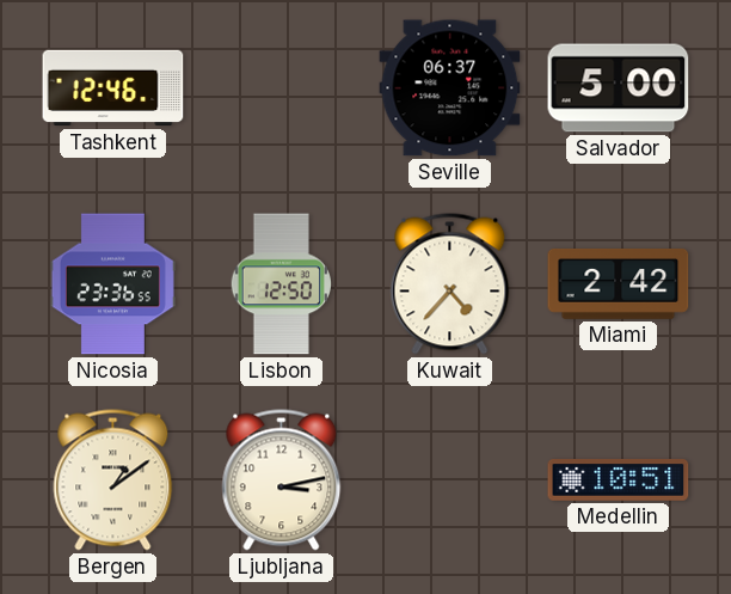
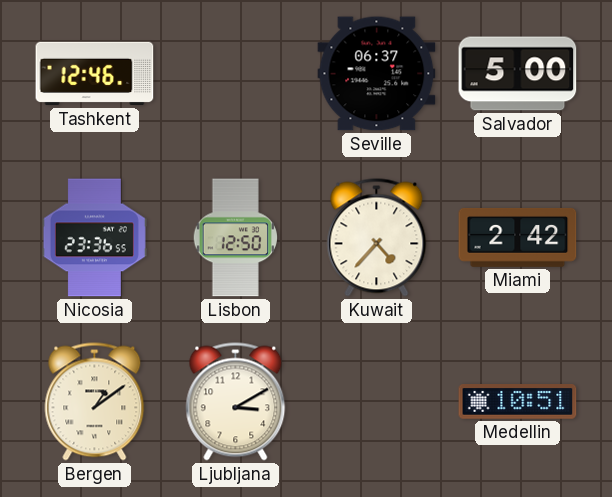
Ljubljana: 3:13 -> 3:10 (236, 402)
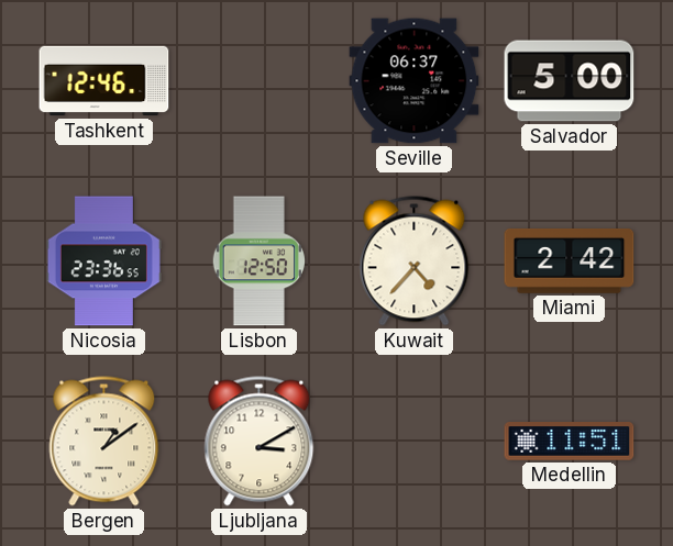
Medellin: 10:51 -> 11:51 (570, 442)
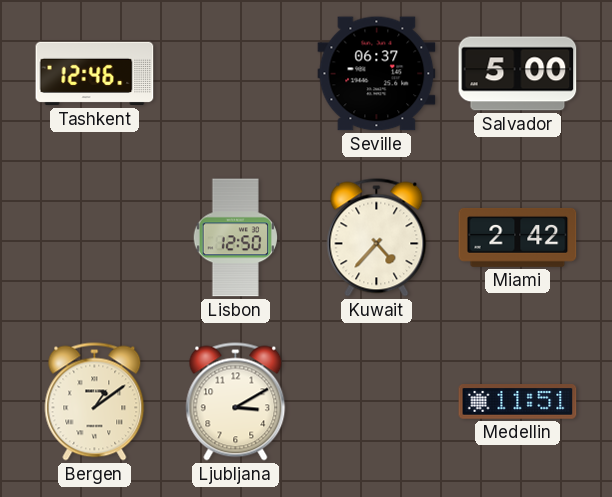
Nicosia: 23:36 -> none (103, 261)
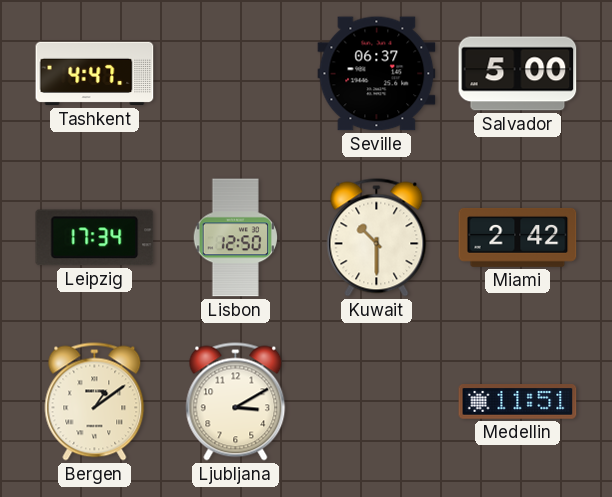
Tashkent: 12:46 -> 4:47 (95, 74)
Leipzig: none -> 17:34 (95, 238)
Kuwait: 4:37 -> 10:30 (377, 238)
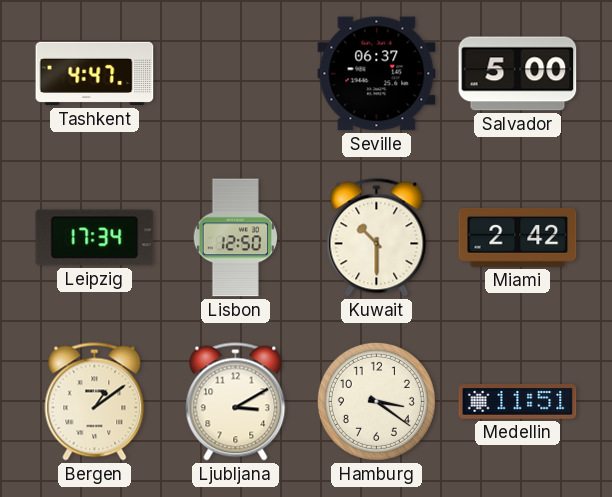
Hamburg: none -> 3:21 (376, 401)
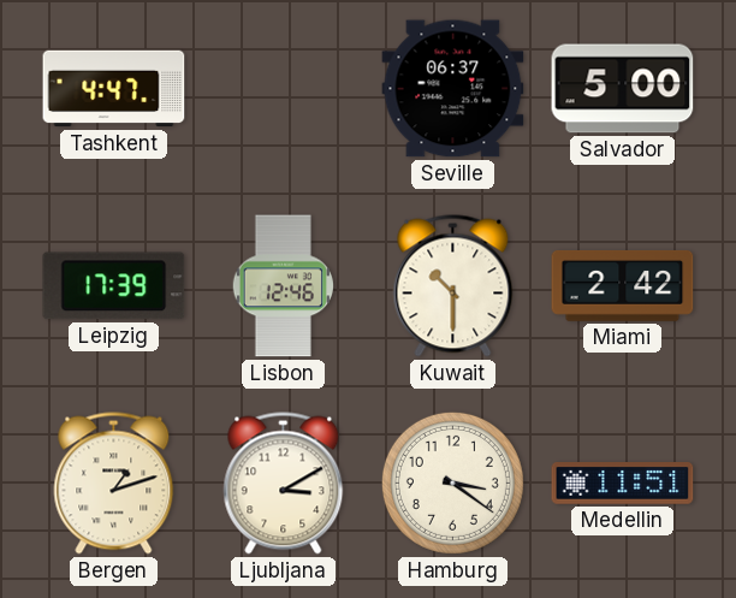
Leipzig: 17:34 -> 17:39 (114, 286)
Lisbon: 12:50 -> 12:46 (283, 286)
Bergen: 1:09 -> 1:12 (114, 484)
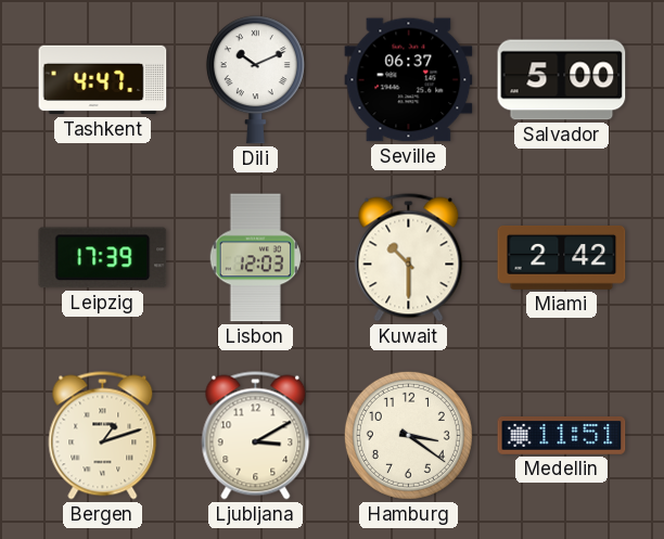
Dili: none -> 10:11 (255, 80)
Lisbon: 12:46 -> 12:03 (255, 258)
